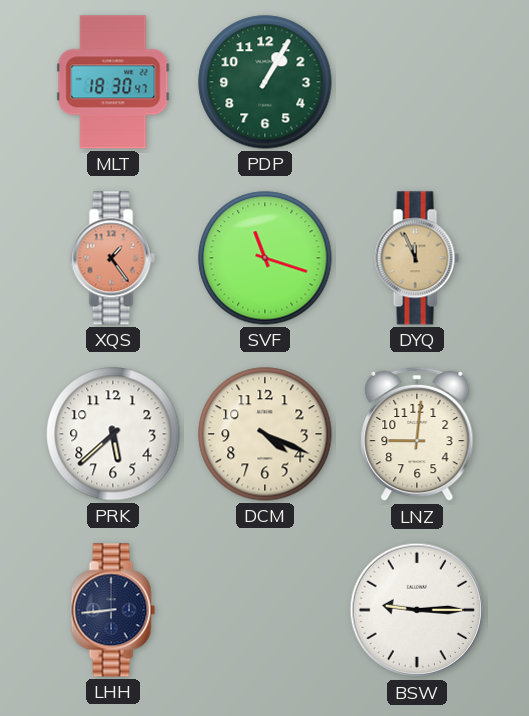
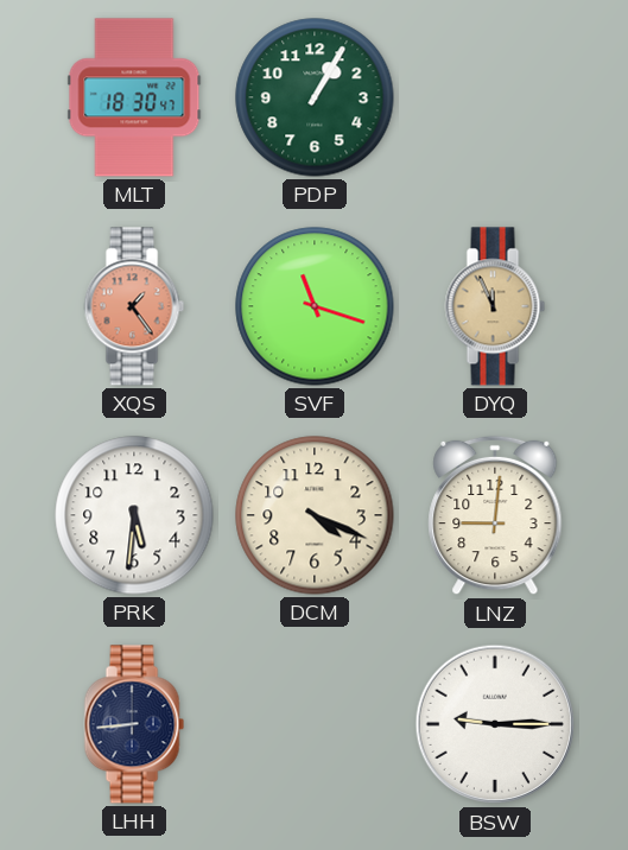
PRK: 5:38 -> 5:31 (134, 515)
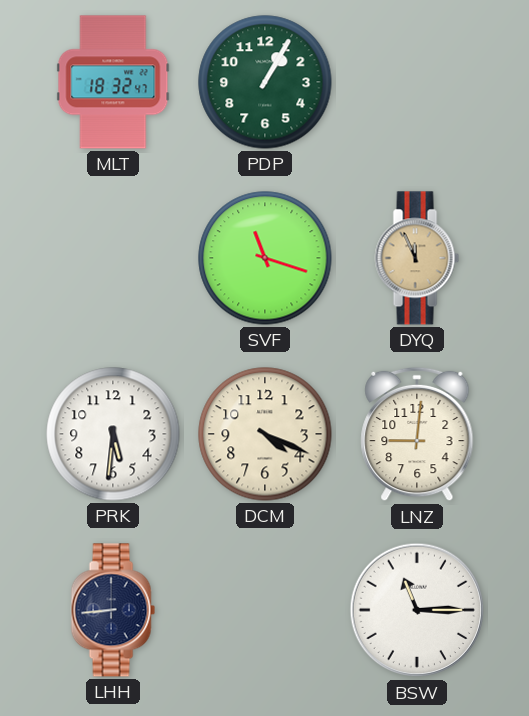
MLT: 18:30 -> 18:32 (113, 82)
XQS: 1:24 -> none (134, 306)
BSW: 9:15 -> 11:15 (417, 610)
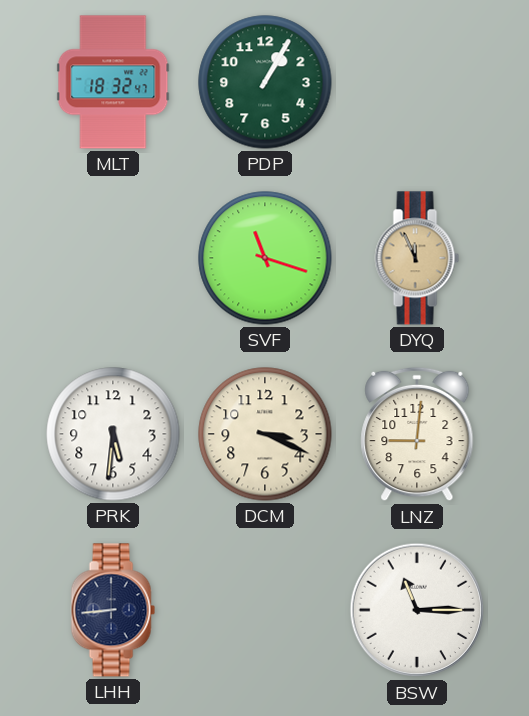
DCM: 4:19 -> 3:19 (265, 434)
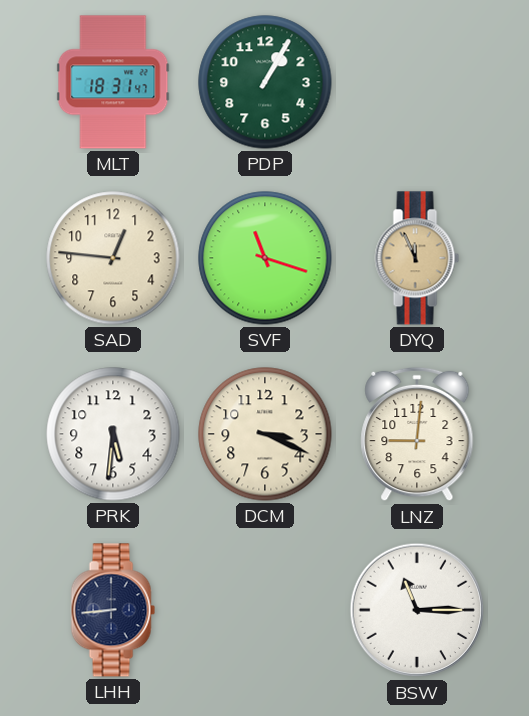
MLT: 18:32 -> 18:31 (113, 82)
SAD: none -> 12:46 (113, 258)
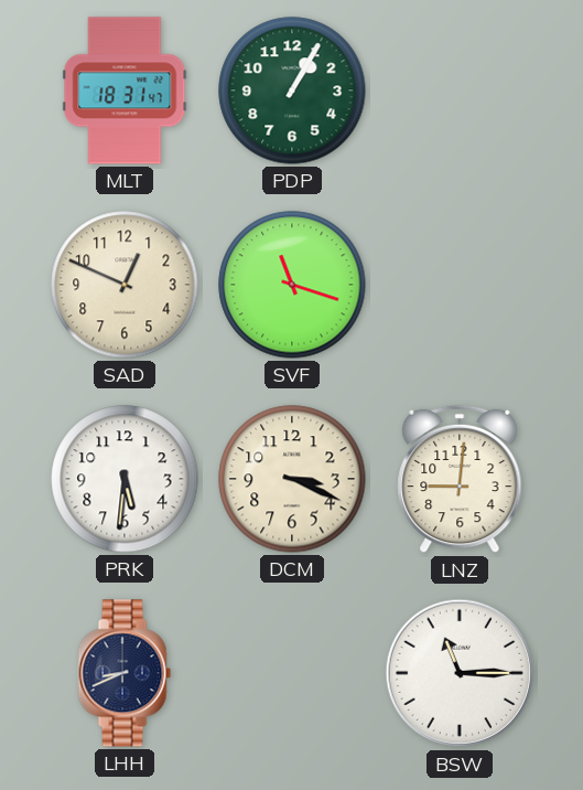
SAD: 12:46 -> 12:49 (125, 285)
DYQ: 11:56 -> none (417, 258)
LHH: 8:44 -> 8:41 (125, 673)
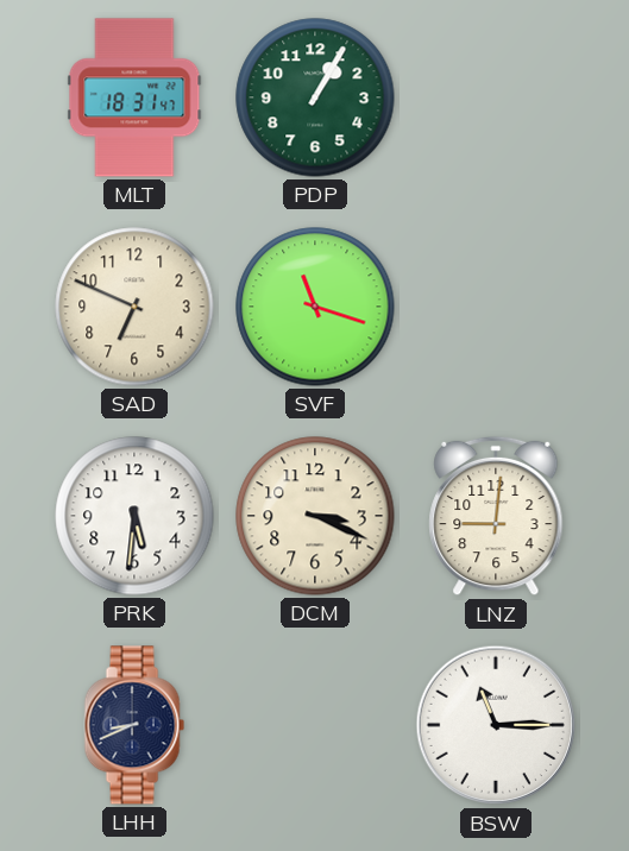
SAD: 12:49 -> 6:49 (134, 307)
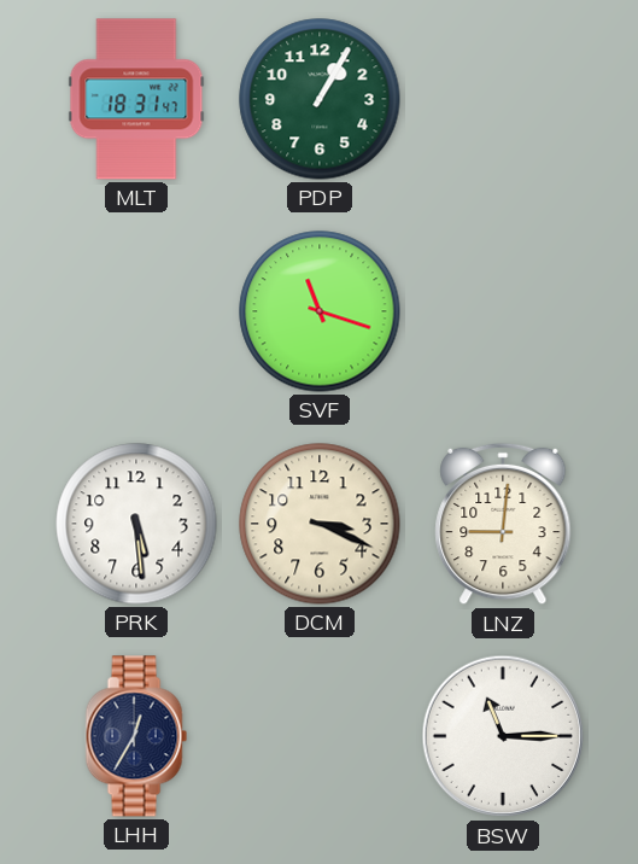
SAD: 6:49 -> none (134, 307)
PRK: 5:31 -> 5:29 (136, 524)
LHH: 8:41 -> 12:35 (136, 736)
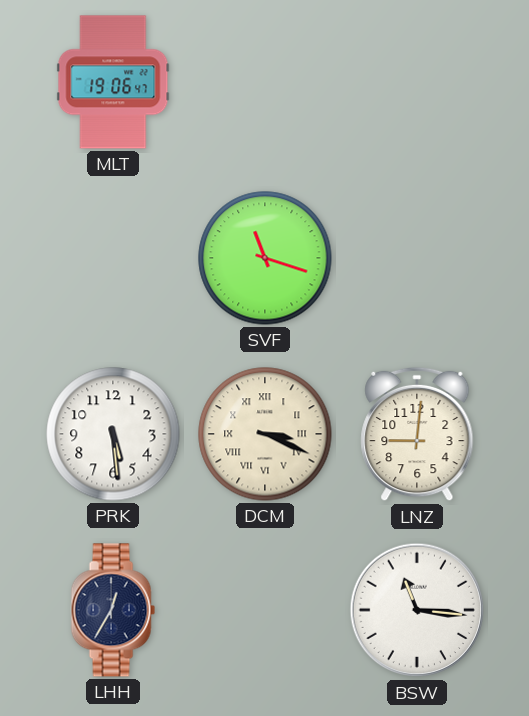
MLT: 18:31 -> 19:06 (113, 82)
PDP: 1:05 -> none (320, 99)
DCM numerals: Arabic -> Roman (265, 434)
BSW: 11:15 -> 11:16 (417, 610)
